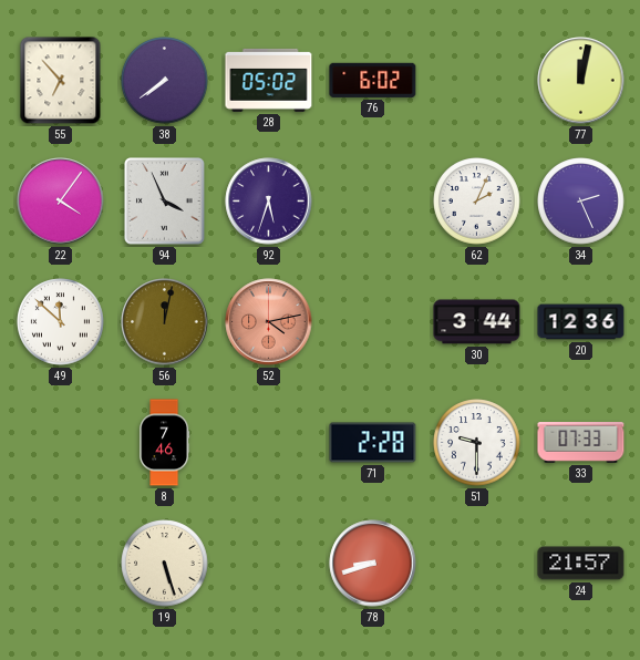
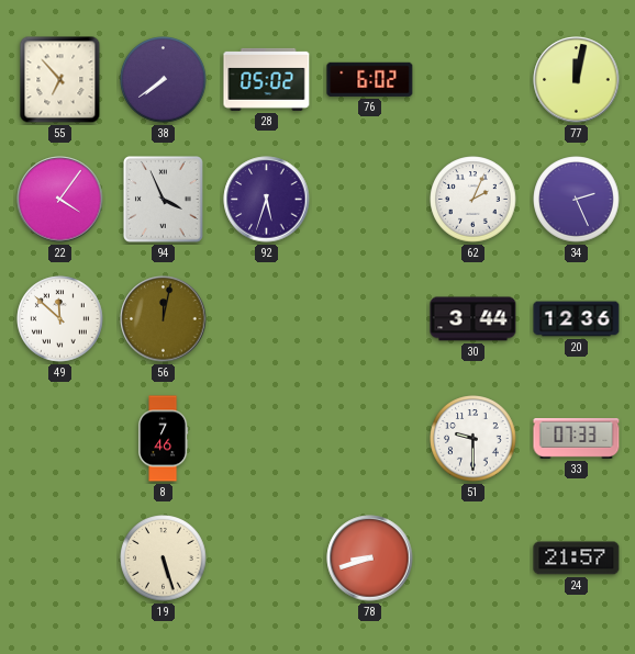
52: 4:13 -> none (269, 322)
71: 2:28 -> none (373, 443)
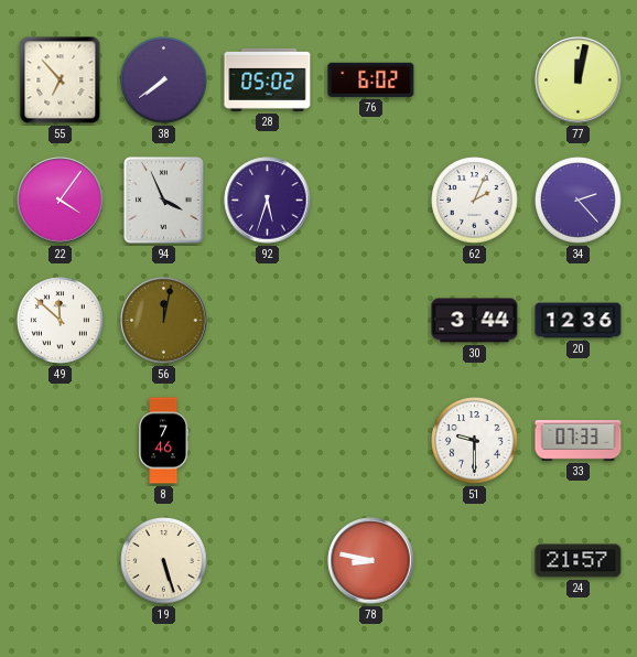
34: 2:26 -> 2:23 (579, 201)
78: 8:42 -> 8:47 (371, 561)
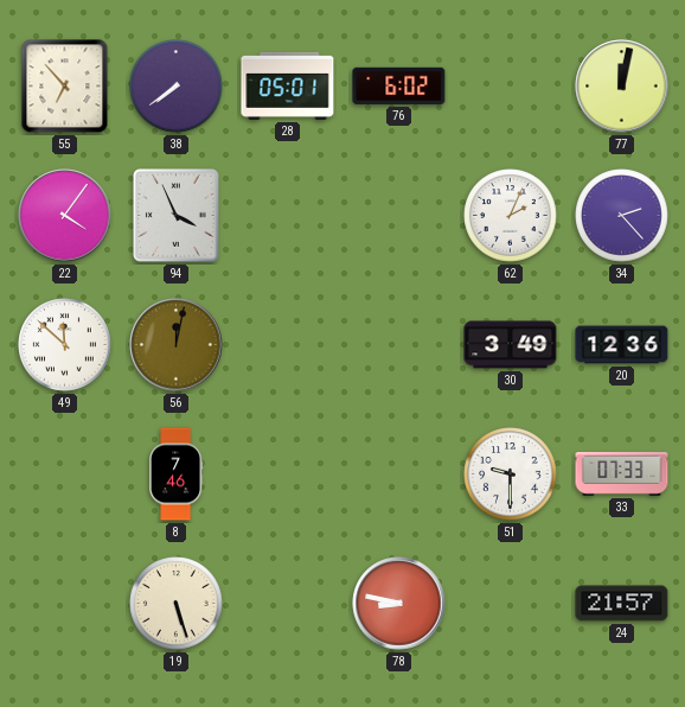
28: 05:02 -> 05:01 (288, 85)
92: 5:33 -> none (268, 201)
30: 3:44 -> 3:49 (511, 345)
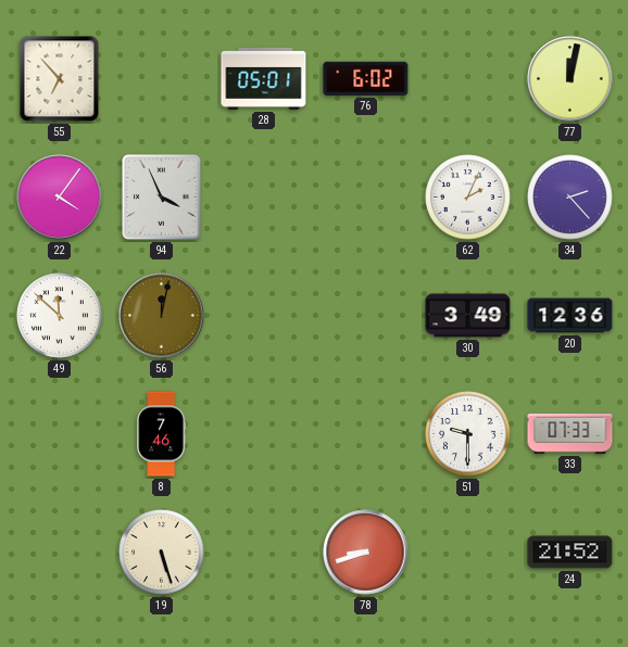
38: 7:39 -> none (177, 87)
78: 8:47 -> 8:42 (366, 553)
24: 21:57 -> 21:52 (570, 553)
